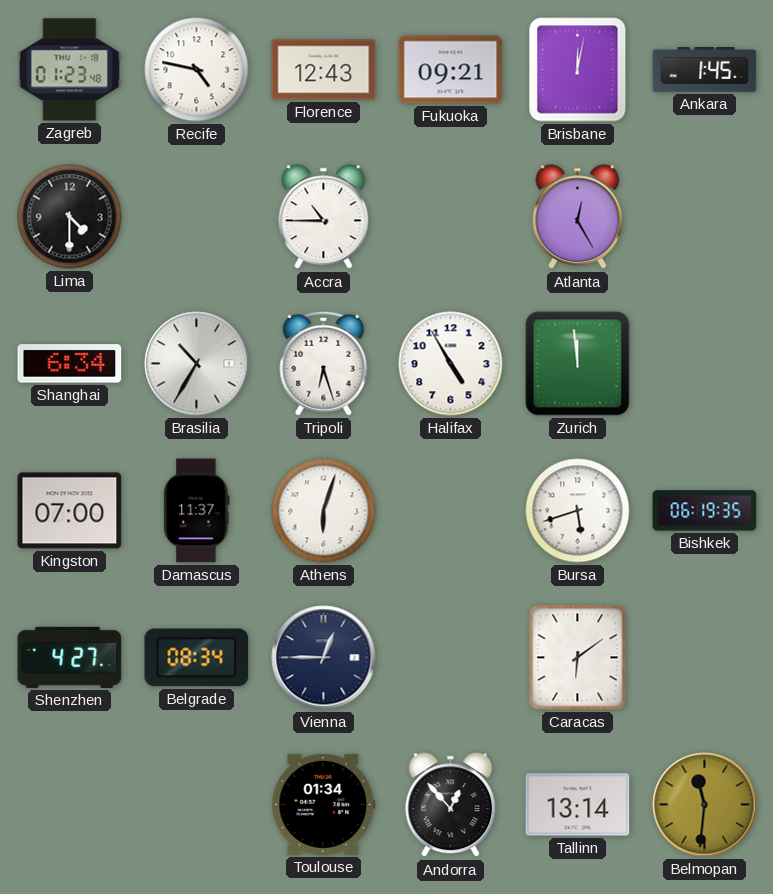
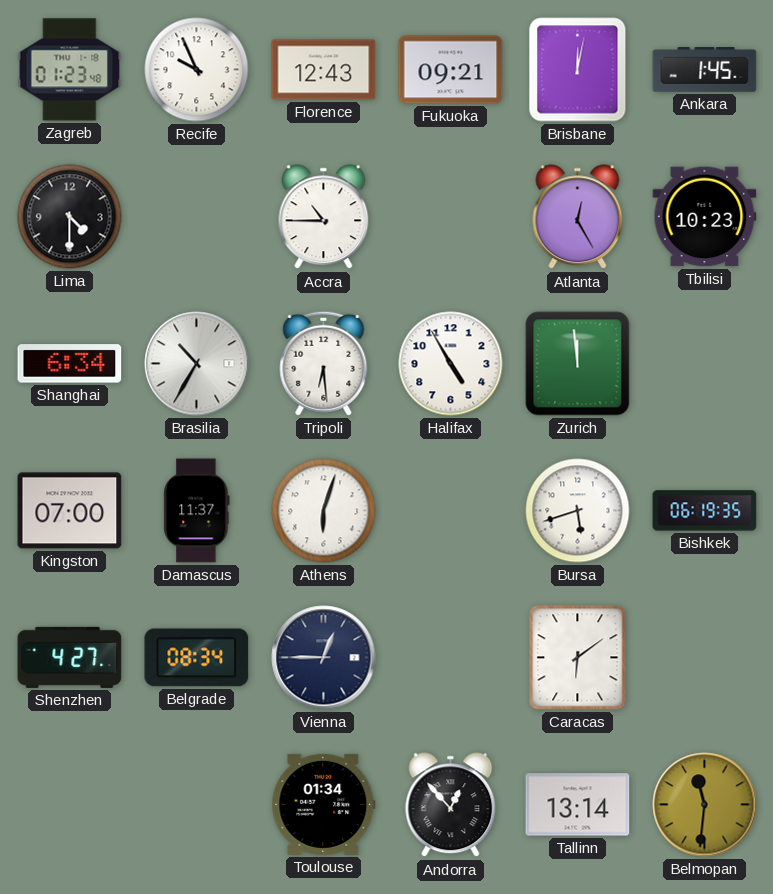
Recife: 4:47 -> 9:56 (197, 70)
Tbilisi: none -> 10:23 (705, 217)
Tripoli: 6:27 -> 6:29 (324, 363)
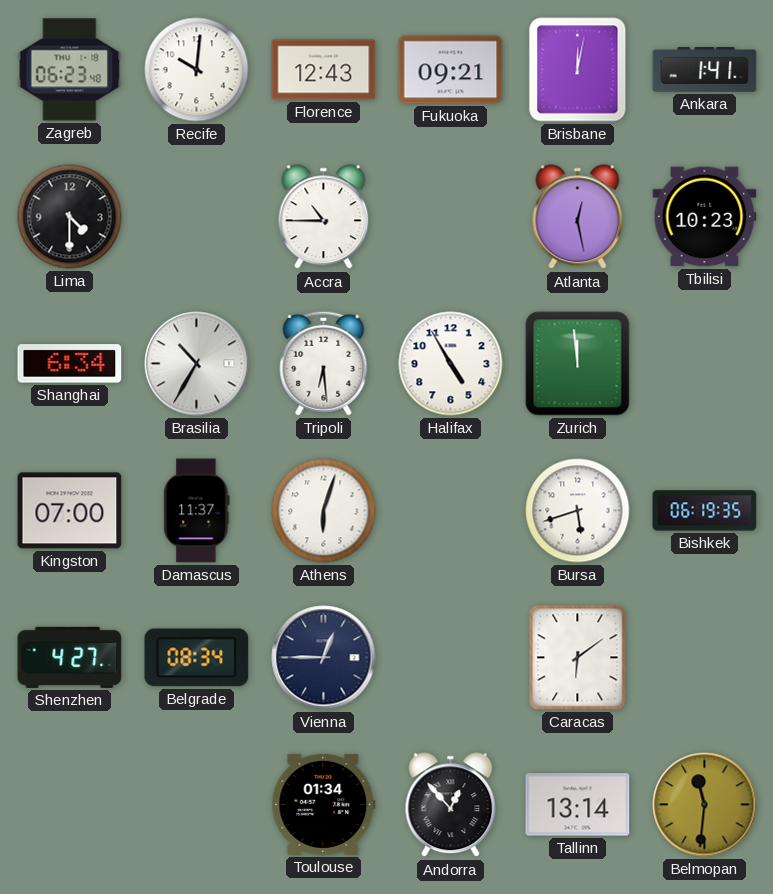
Zagreb: 01:23 -> 06:23 (70, 70)
Recife: 9:56 -> 10:01 (197, 70)
Ankara: 1:45 -> 1:41 (705, 70)
Atlanta: 12:25 -> 12:28 (578, 217)
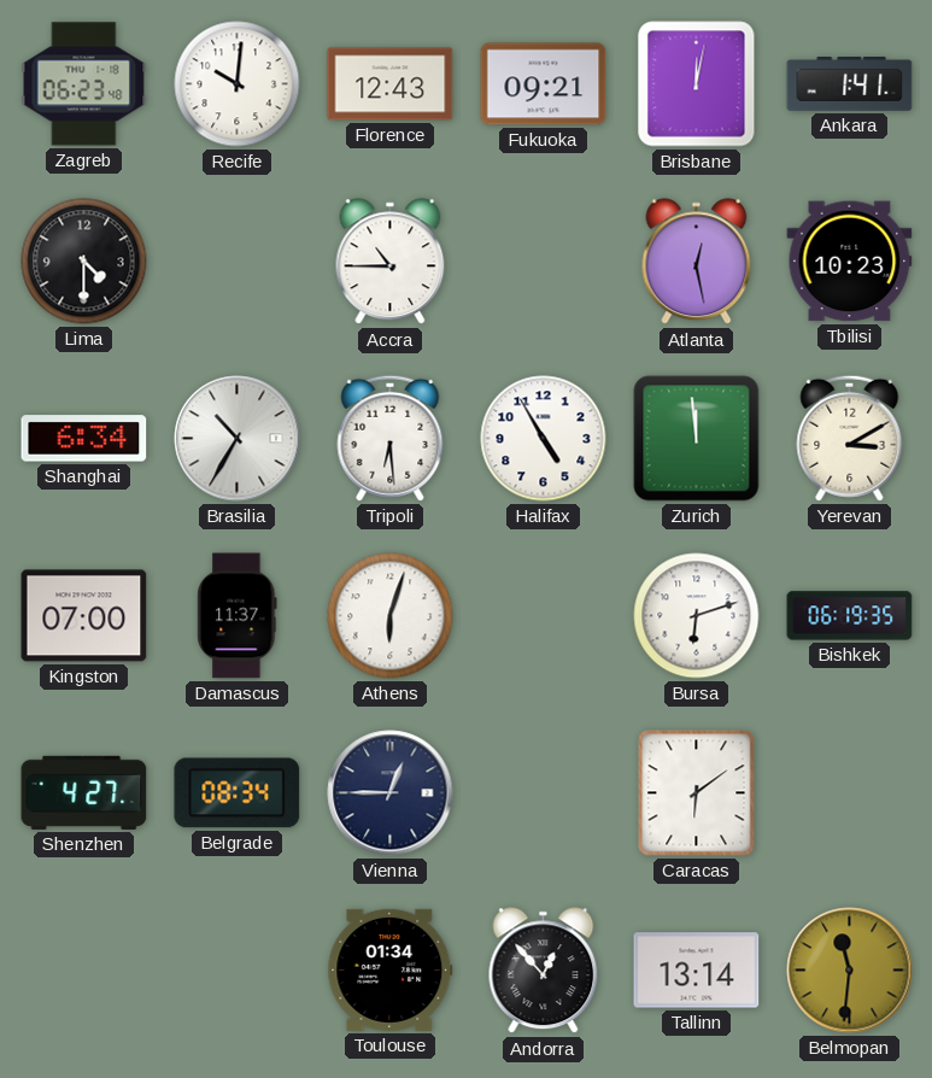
Yerevan: none -> 3:10 (850, 438)
Bursa: 5:42 -> 6:12 (697, 616)
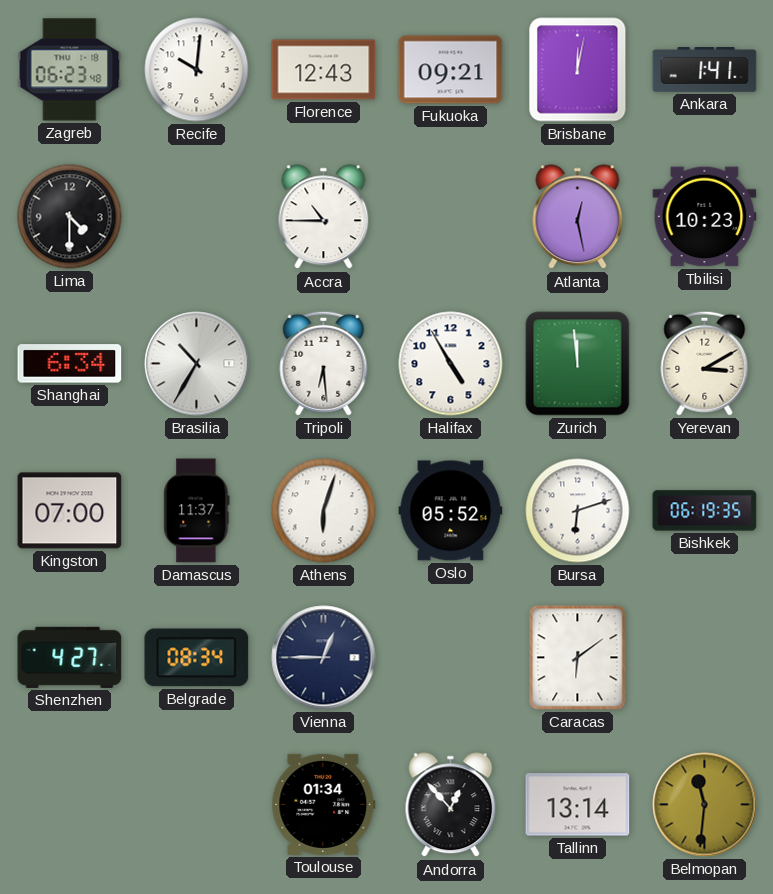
Oslo: none -> 05:52 (451, 511)
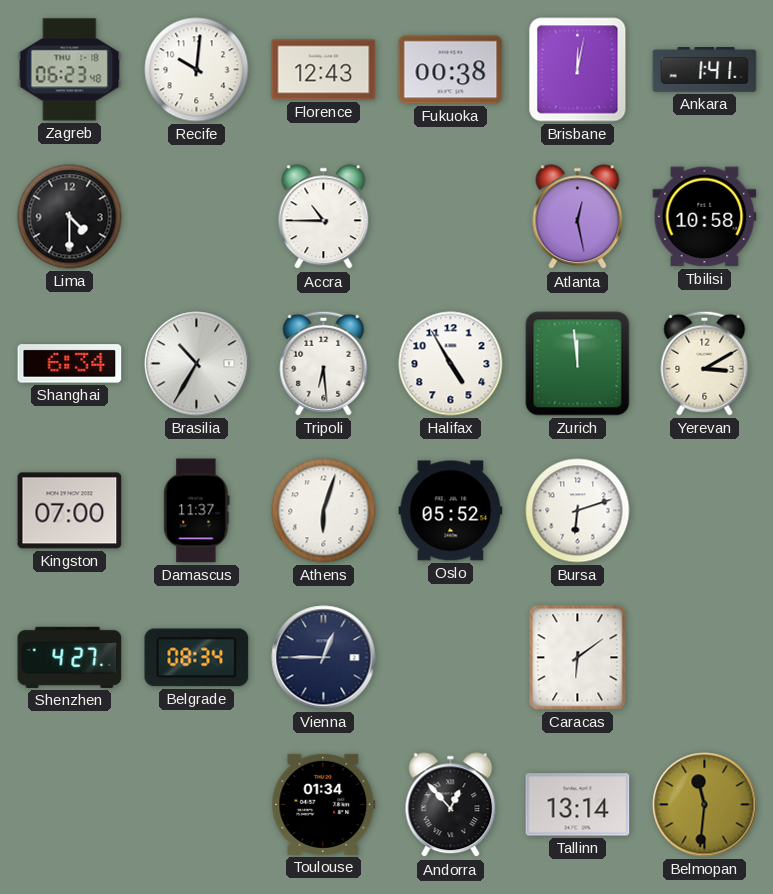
Fukuoka: 09:21 -> 00:38 (451, 70)
Tbilisi: 10:23 -> 10:58 (705, 217)
Bishkek: 06:19 -> none (705, 511)
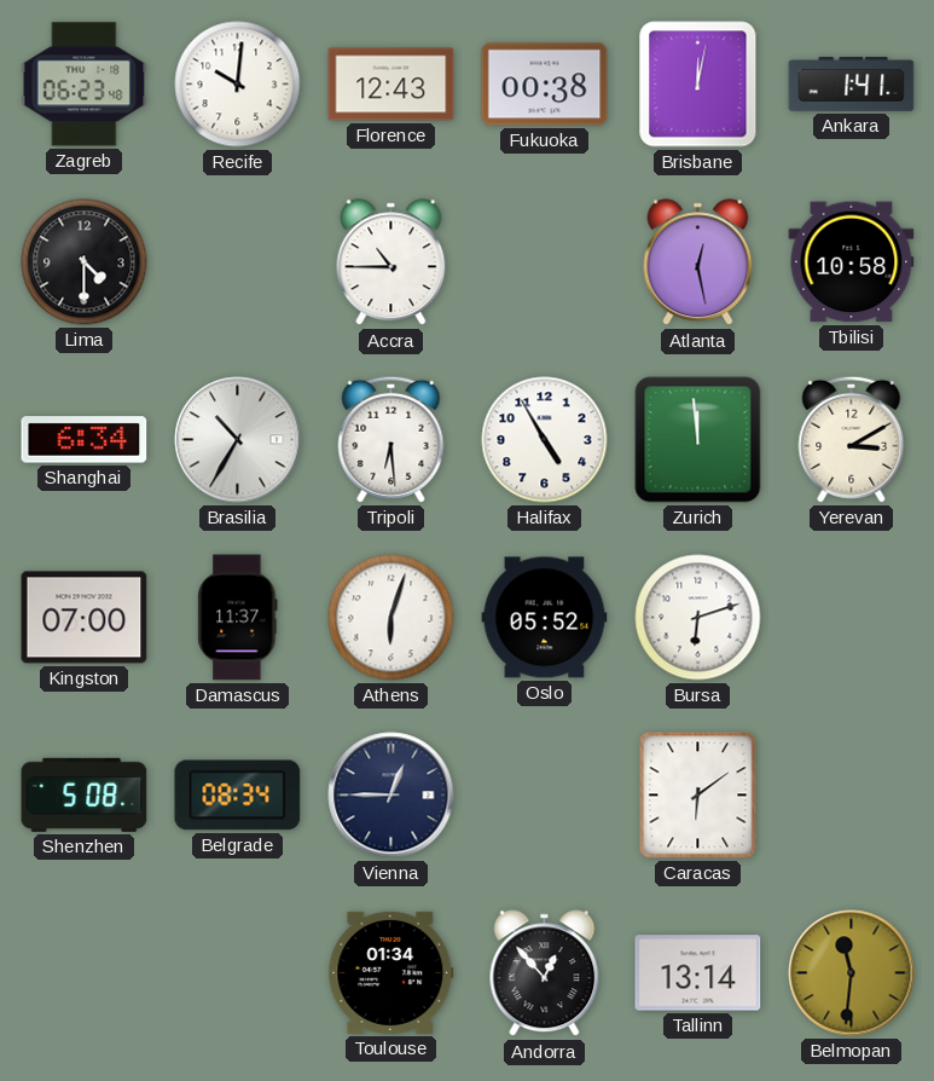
Shenzhen: 4:27 -> 5:08 (85, 794)
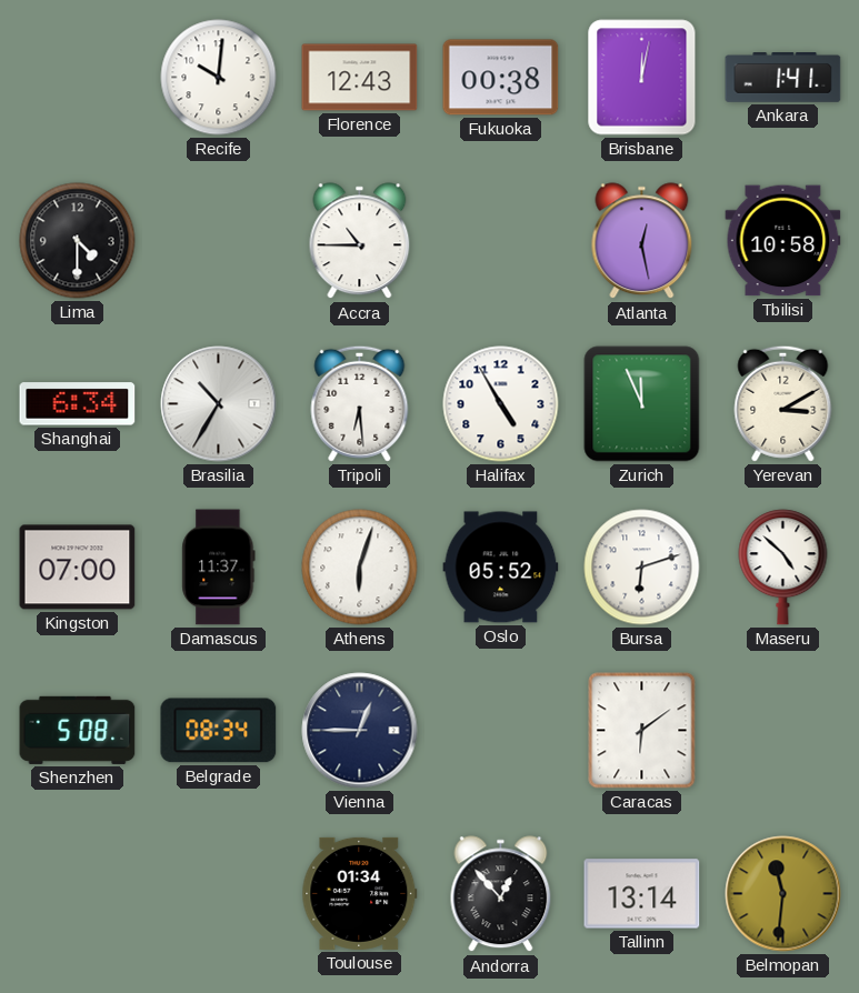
Zagreb: 06:23 -> none (85, 85)
Zurich: 11:59 -> 11:56 (642, 404)
Maseru: none -> 4:52 (783, 568)
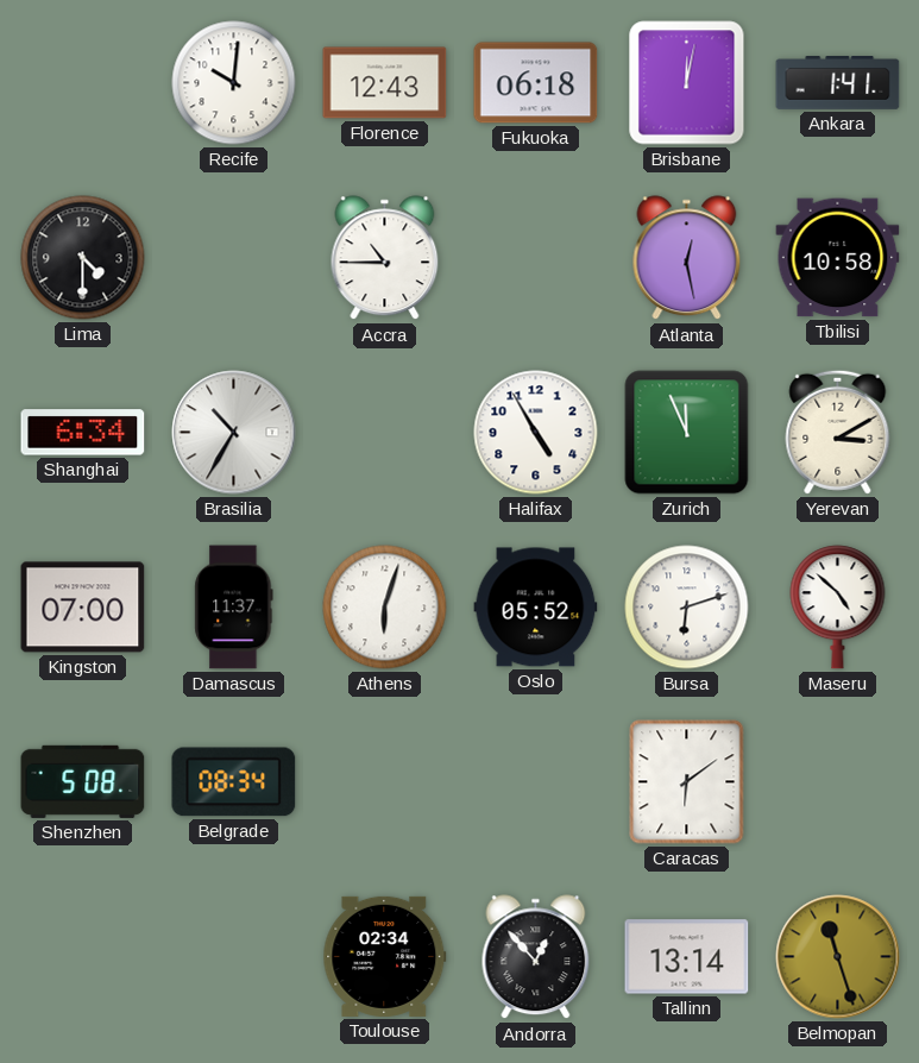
Fukuoka: 00:38 -> 06:18 (536, 83)
Tripoli: 6:29 -> none (360, 403)
Vienna: 12:45 -> none (360, 731)
Toulouse: 01:34 -> 02:34 (385, 956)
Belmopan: 11:31 -> 11:27 (838, 957)
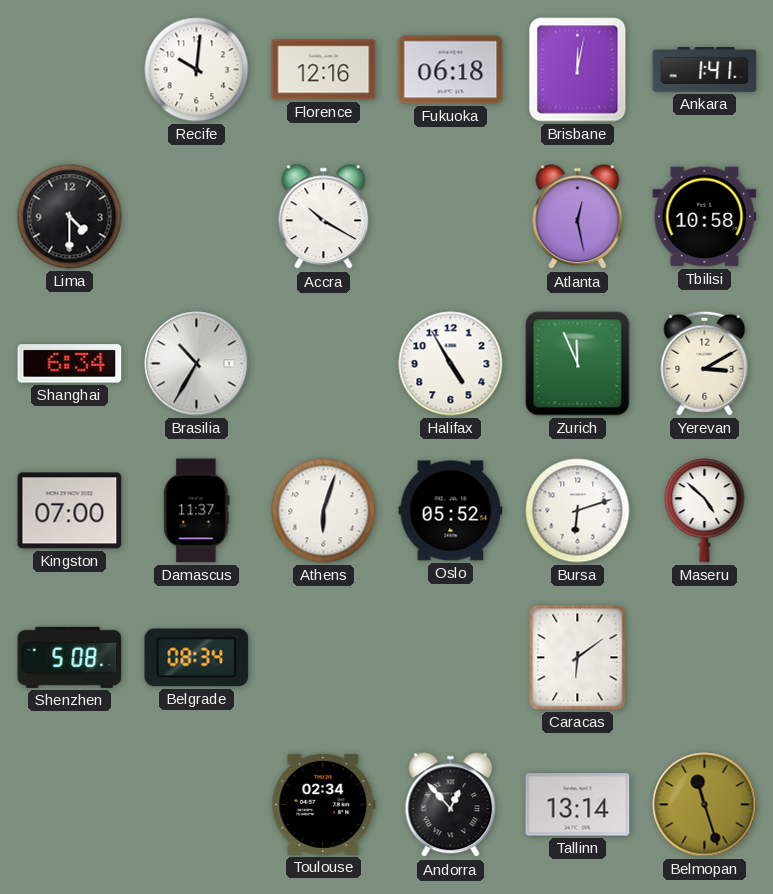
Florence: 12:43 -> 12:16 (324, 70)
Accra: 10:45 -> 10:20 (324, 217)
